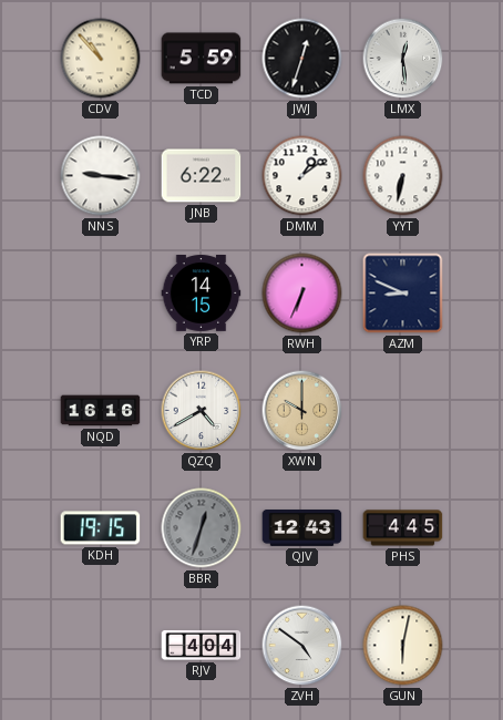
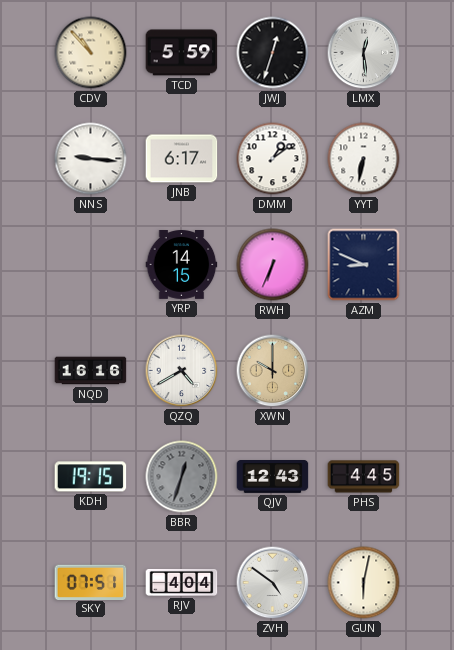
JNB: 6:22 -> 6:17 (182, 159)
SKY: none -> 07:51 (91, 582)
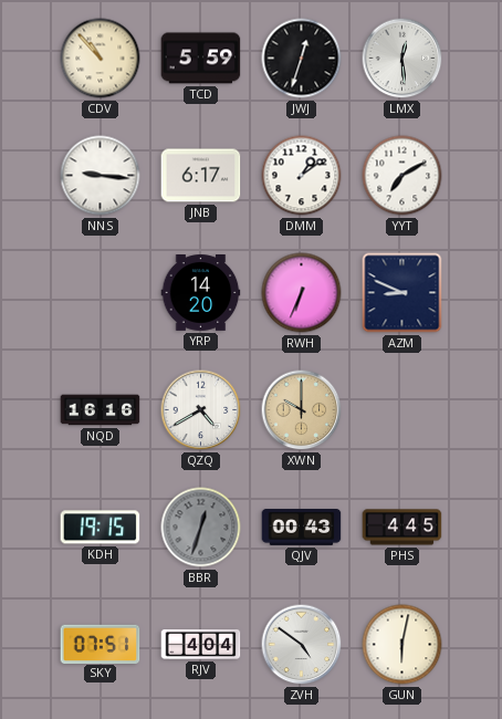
YYT: 6:32 -> 7:10 (402, 176)
YRP: 14:15 -> 14:20 (201, 293)
QJV: 12:43 -> 00:43 (302, 528)
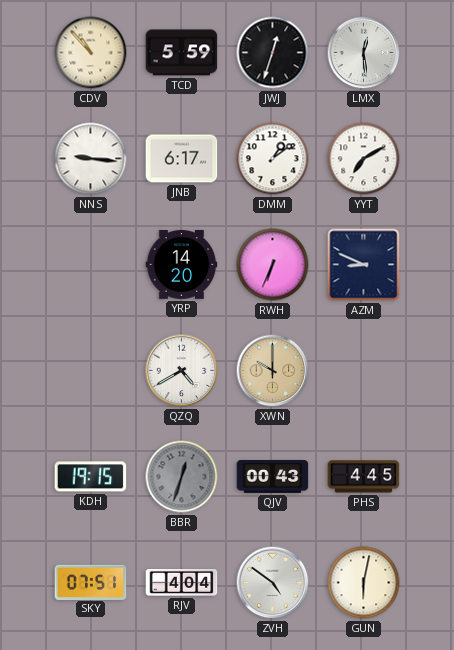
NQD: 16:16 -> none (101, 410)
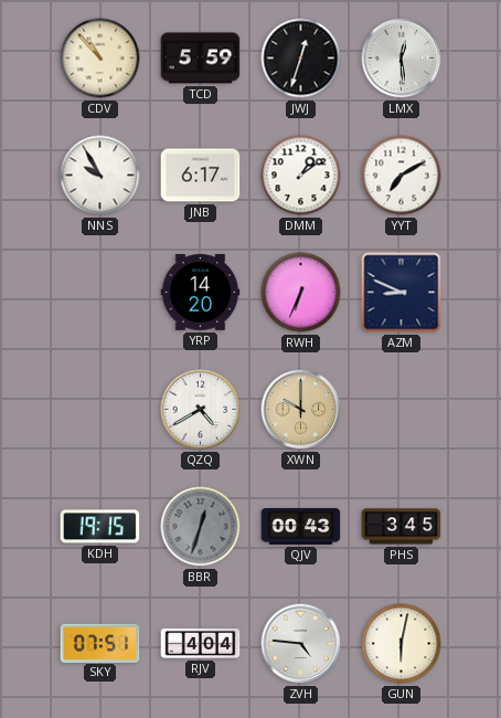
NNS: 9:16 -> 9:55 (100, 176)
PHS: 4:45 -> 3:45 (402, 527)
ZVH: 4:51 -> 4:46 (301, 644)
